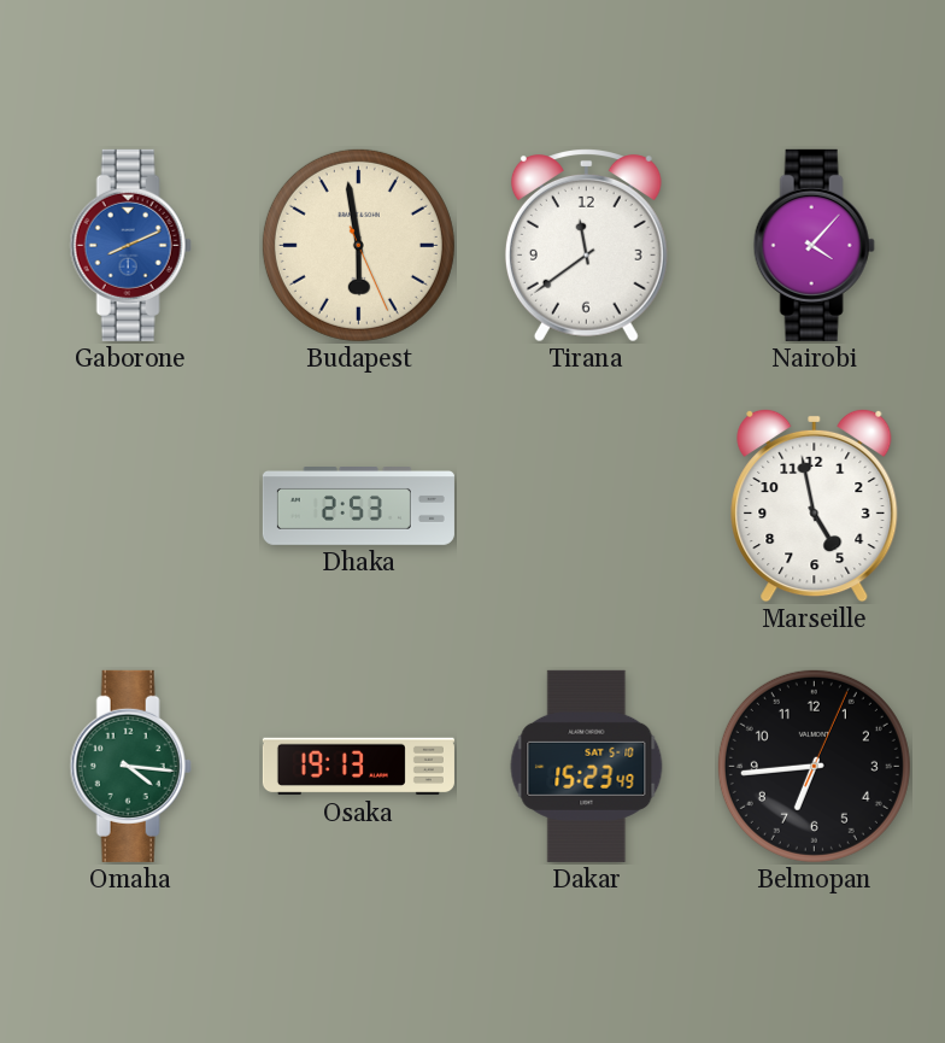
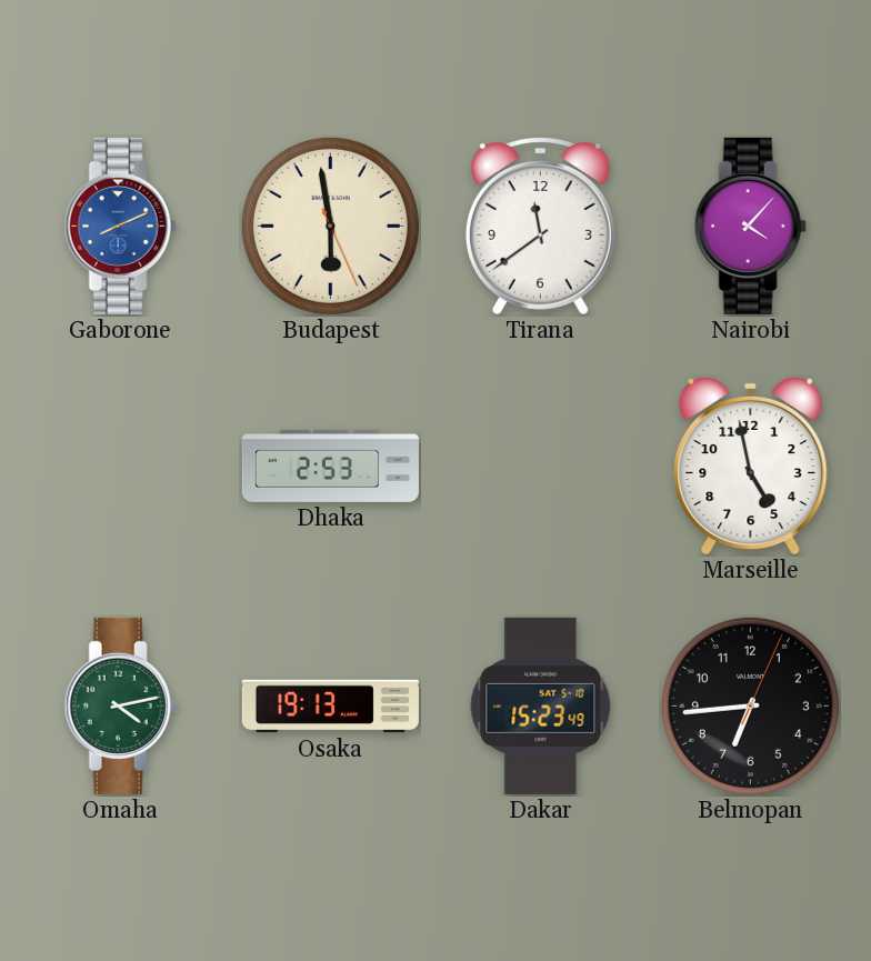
Omaha: 4:16 -> 4:13 (120, 705)
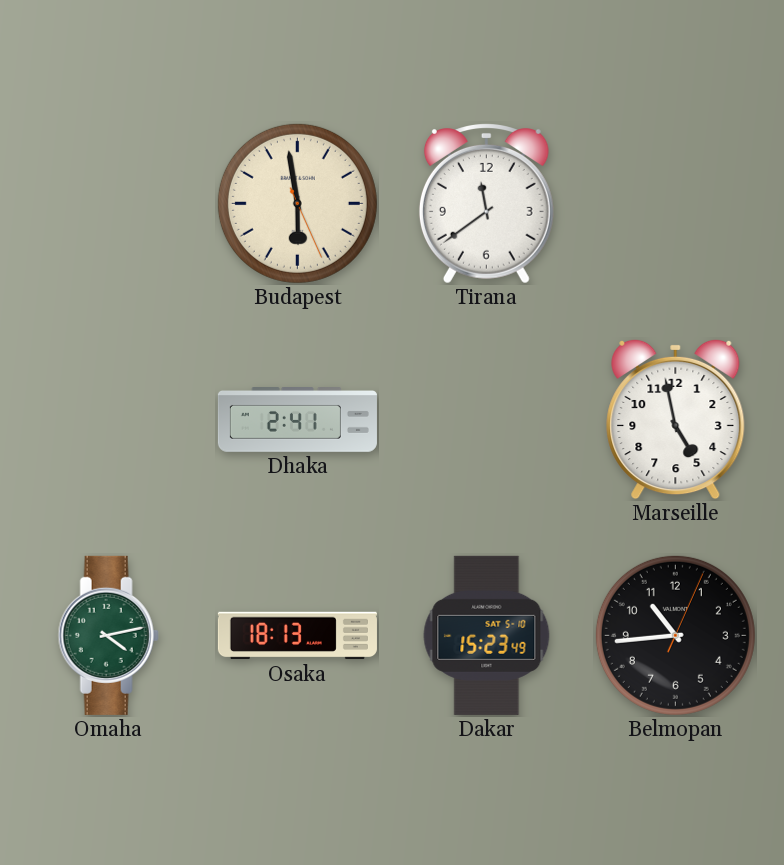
Gaborone: 8:11 -> none (120, 226)
Nairobi: 4:07 -> none (750, 226)
Dhaka: 2:53 -> 2:41 (297, 420)
Osaka: 19:13 -> 18:13 (297, 636)
Belmopan: 6:44 -> 10:44 (675, 635)
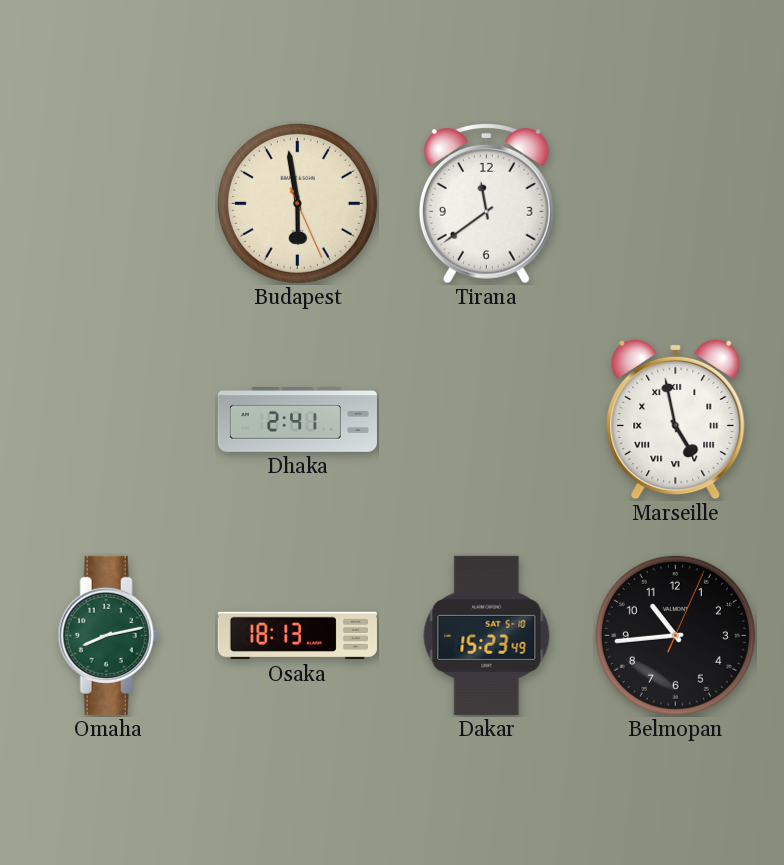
Marseille numerals: Arabic -> Roman (676, 419)
Omaha: 4:13 -> 8:13 (108, 635)
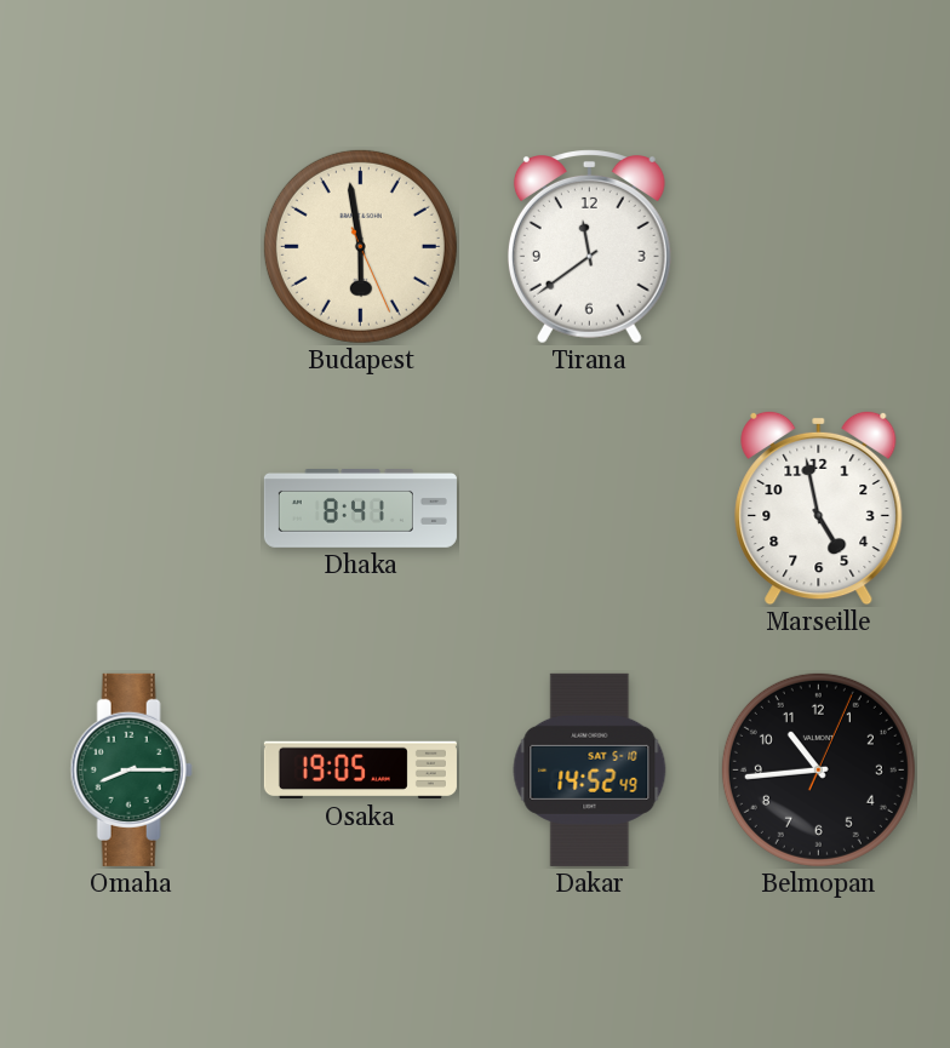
Dhaka: 2:41 -> 8:41 (360, 509)
Marseille numerals: Roman -> Arabic (819, 508)
Omaha: 8:13 -> 8:15 (131, 769)
Osaka: 18:13 -> 19:05 (360, 771)
Dakar: 15:23 -> 14:52 (590, 769)
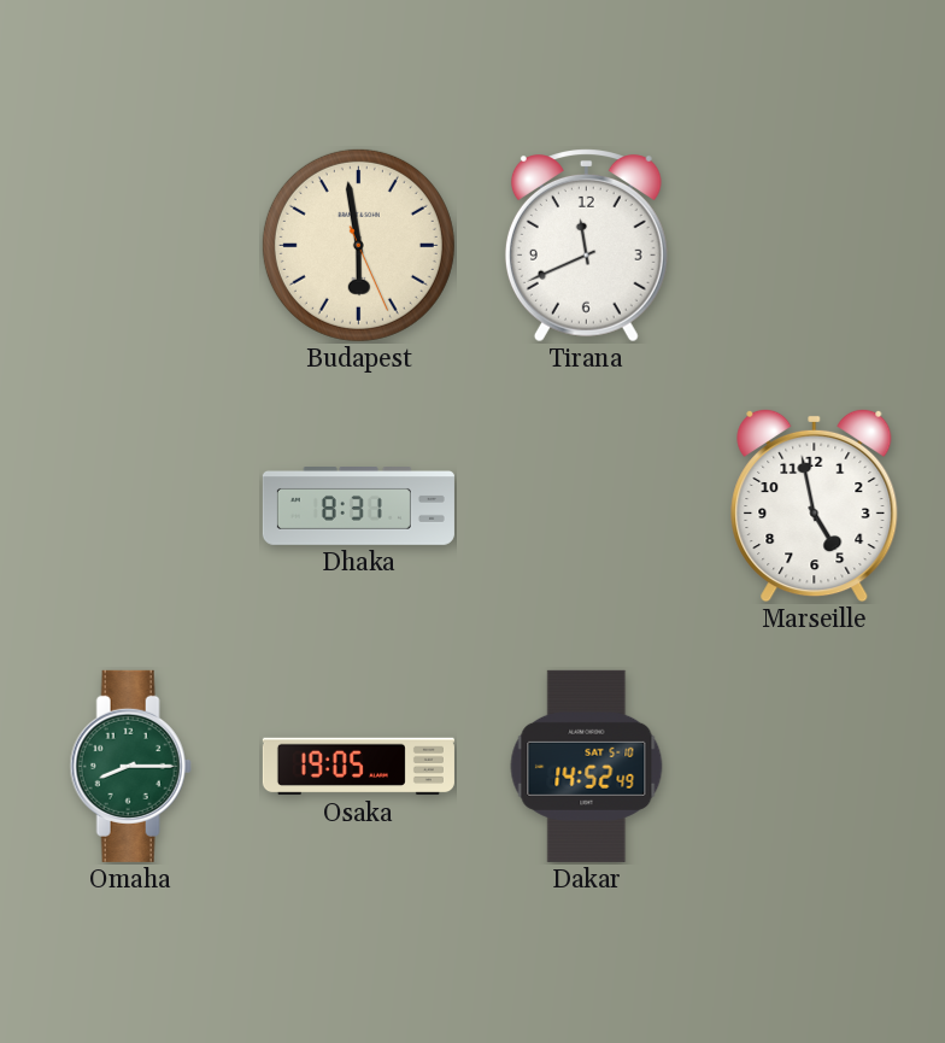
Tirana: 11:39 -> 11:41 (586, 246)
Dhaka: 8:41 -> 8:31 (358, 506)
Belmopan: 10:44 -> none (818, 769)
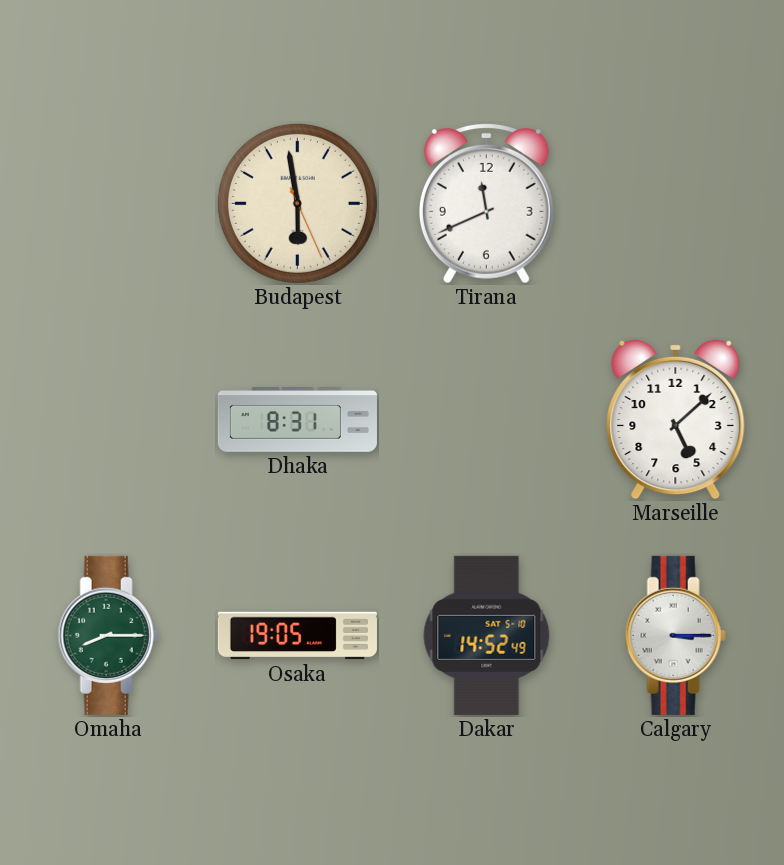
Marseille: 4:58 -> 5:08 (676, 419)
Calgary: none -> 3:15 (675, 635)
